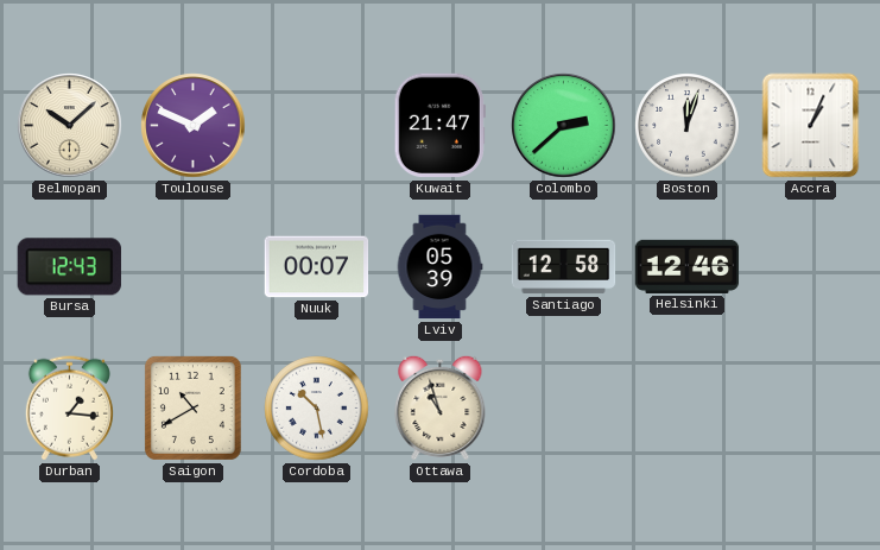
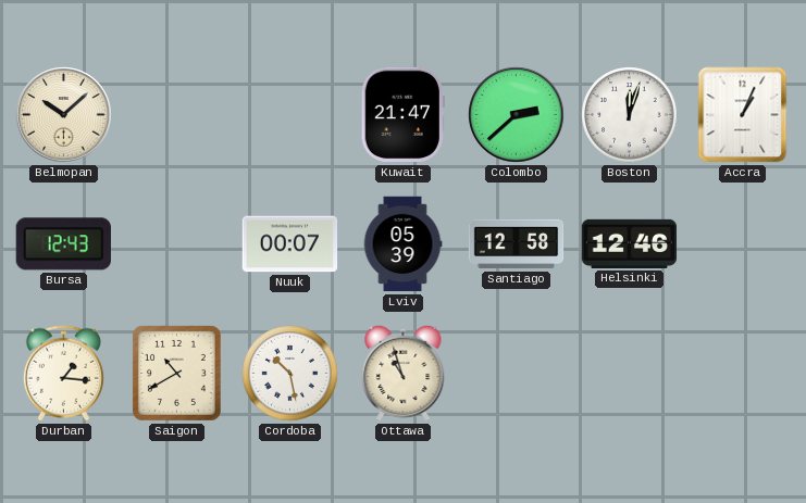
Toulouse: 1:49 -> none (194, 126)
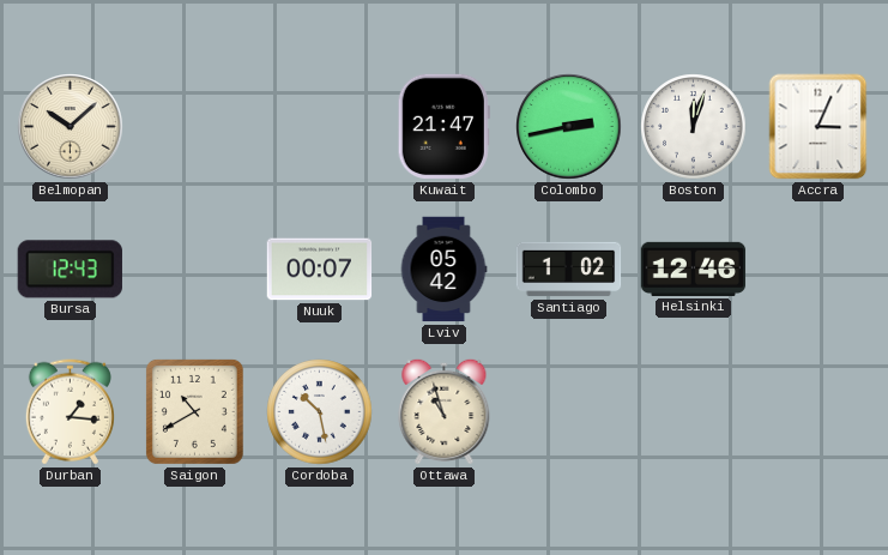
Colombo: 2:38 -> 2:43 (569, 127)
Accra: 1:04 -> 3:04 (818, 127)
Lviv: 05:39 -> 05:42 (443, 270)
Santiago: 12:58 -> 1:02 (569, 270)
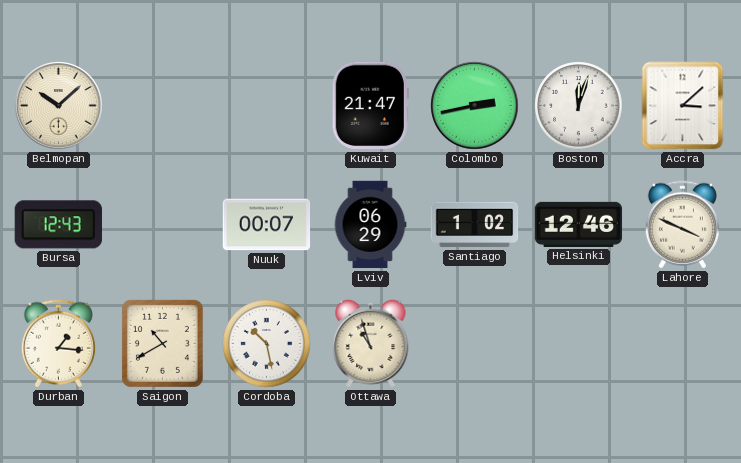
Accra: 3:04 -> 3:08 (683, 106)
Lviv: 05:42 -> 06:29 (370, 225)
Lahore: none -> 3:49 (682, 225)
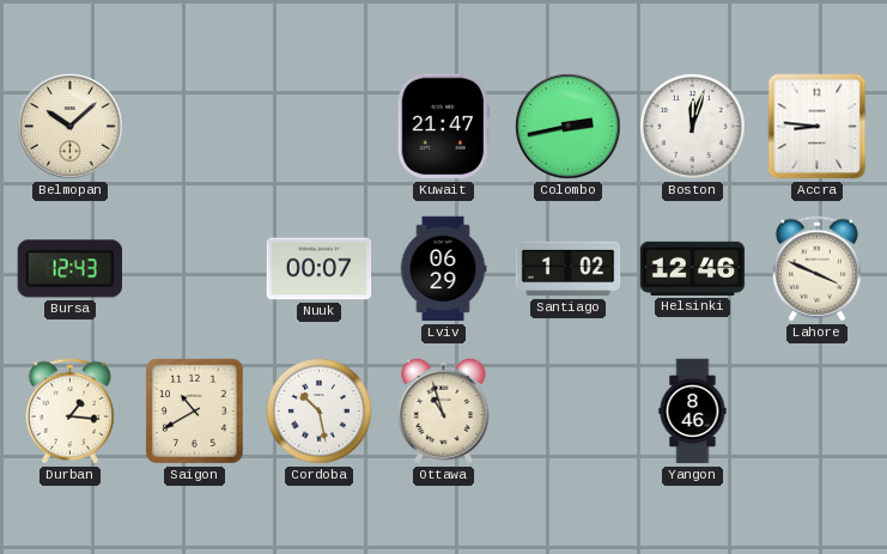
Accra: 3:08 -> 8:46 (818, 127)
Yangon: none -> 8:46 (693, 412)
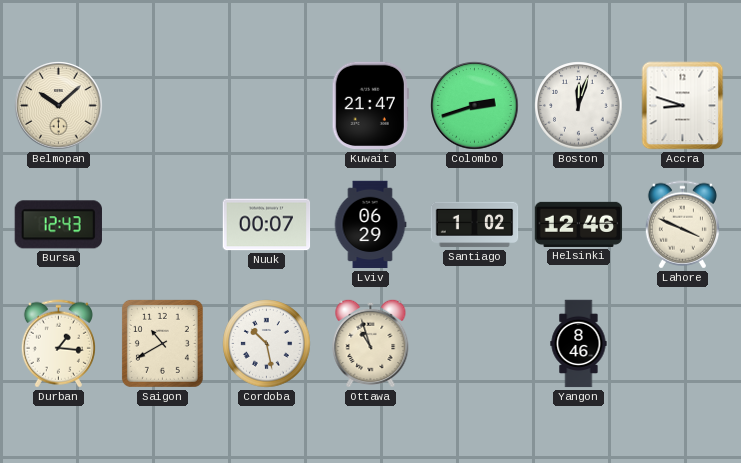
Colombo: 2:43 -> 2:42 (475, 106)
Accra: 8:46 -> 8:48 (683, 106)
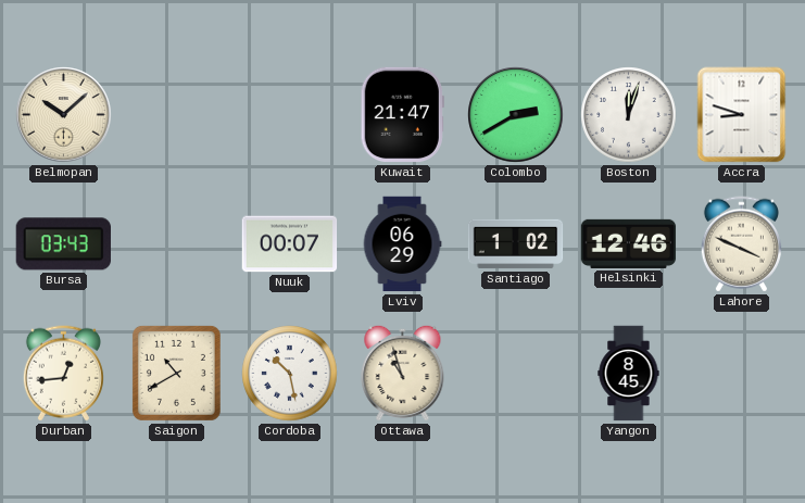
Colombo: 2:42 -> 2:40 (516, 115)
Bursa: 12:43 -> 03:43 (63, 244)
Durban: 1:16 -> 12:44 (63, 374)
Yangon: 8:46 -> 8:45 (629, 374)
